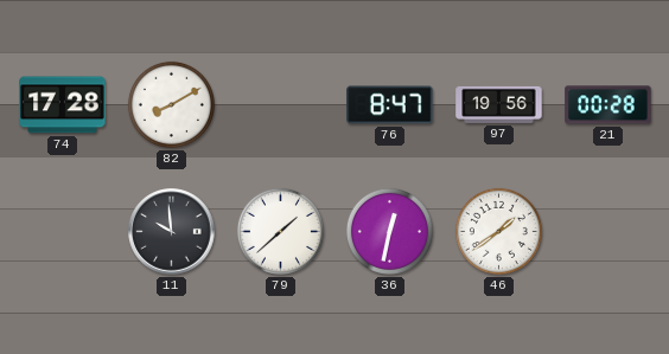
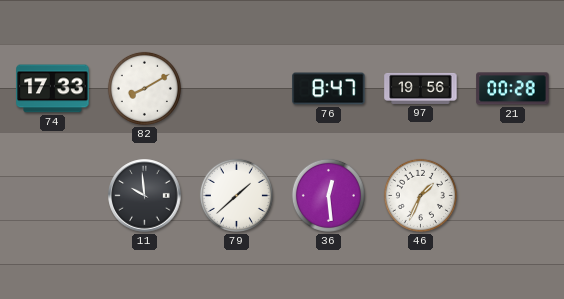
74: 17:28 -> 17:33 (53, 89)
36: 12:32 -> 12:29 (328, 195)
46: 1:39 -> 1:34 (420, 195)
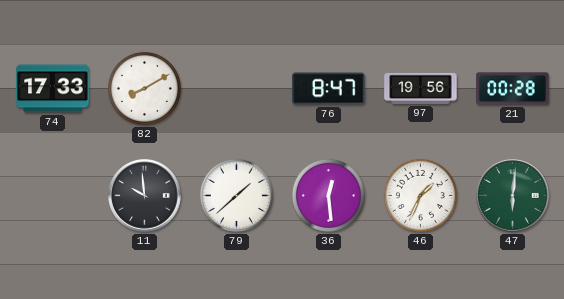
47: none -> 6:01 (513, 196)
